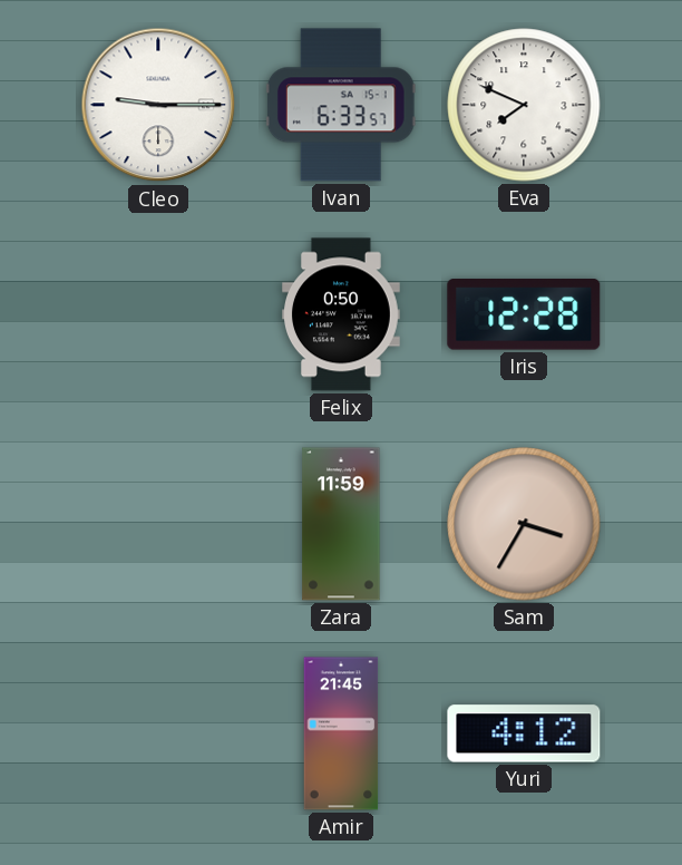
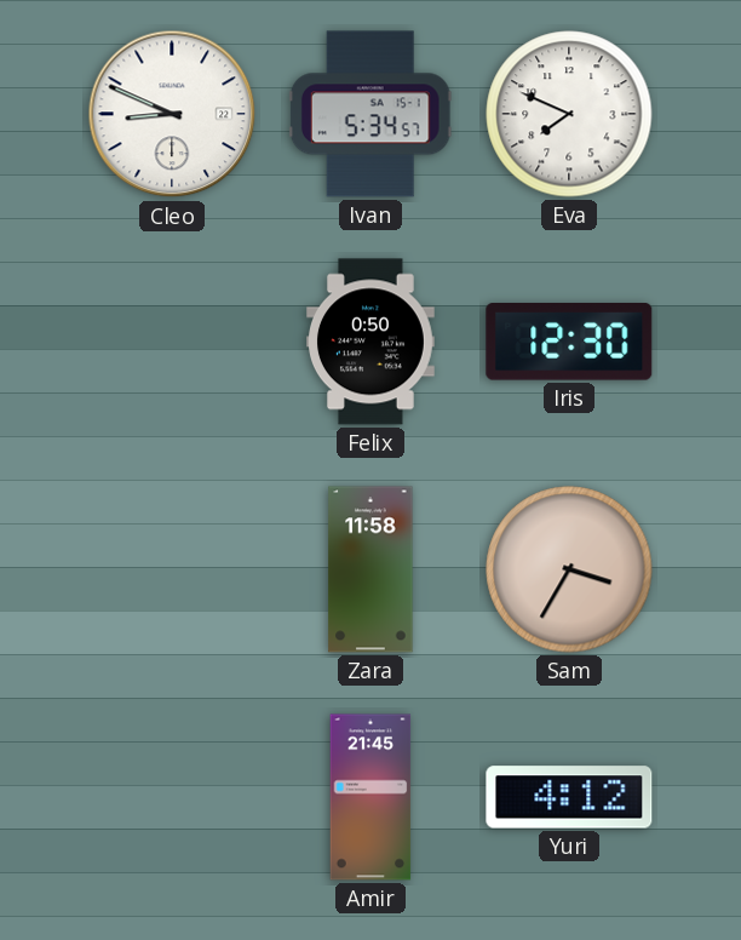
Cleo: 9:15 -> 8:49 (172, 114)
Ivan: 6:33 -> 5:34 (370, 114)
Iris: 12:28 -> 12:30 (569, 343)
Zara: 11:59 -> 11:58 (370, 569)
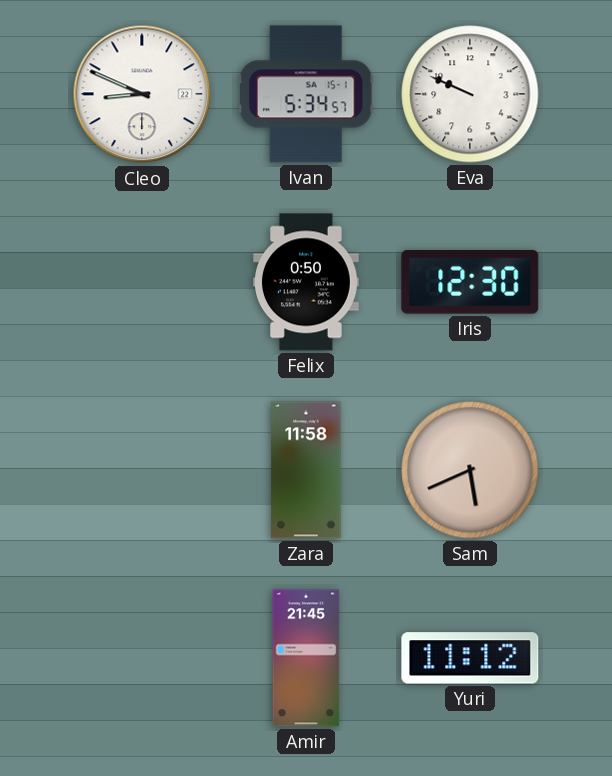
Eva: 7:49 -> 9:49 (470, 94)
Sam: 3:35 -> 5:41 (470, 470)
Yuri: 4:12 -> 11:12 (470, 658)
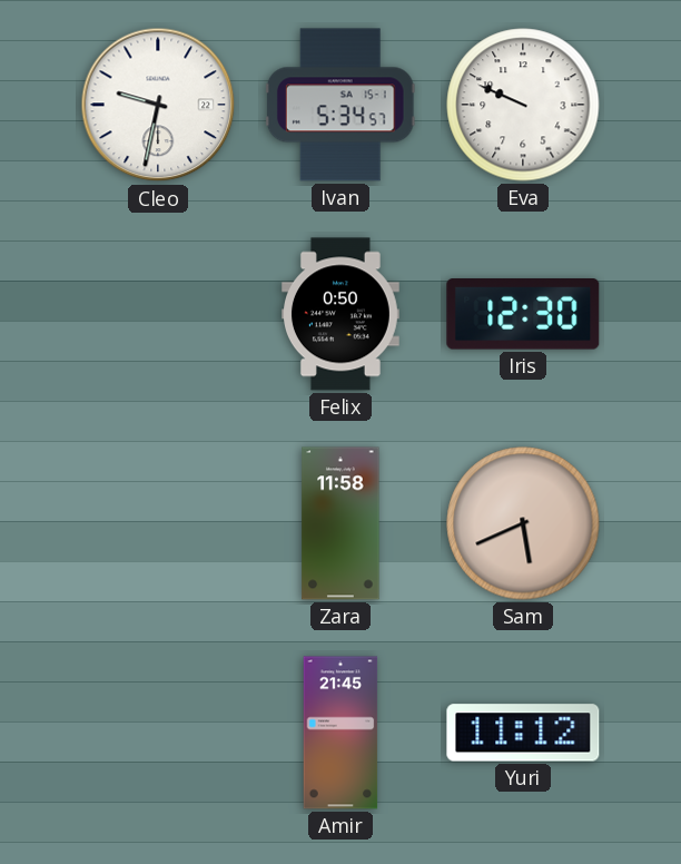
Cleo: 8:49 -> 9:32 (158, 105)
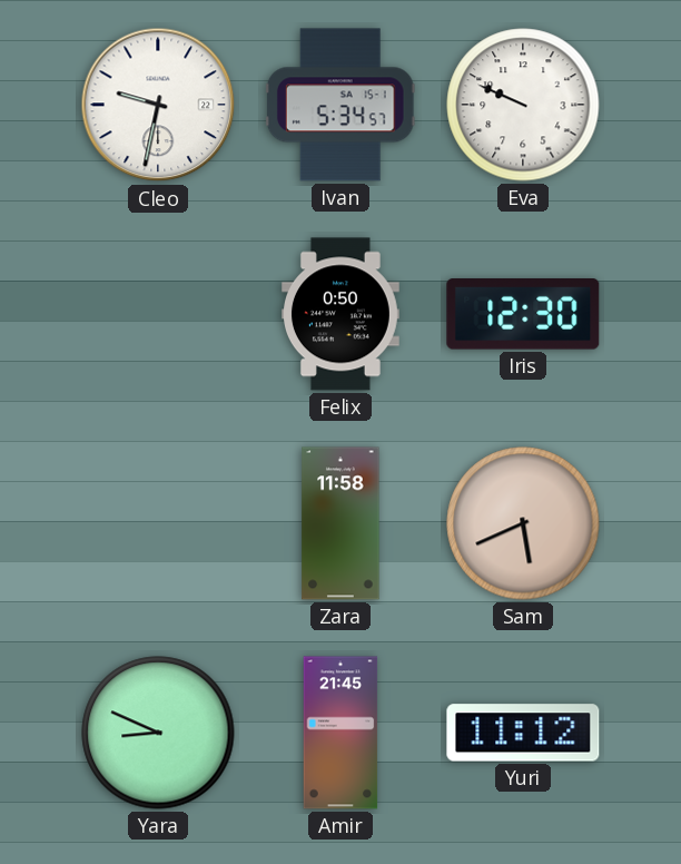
Yara: none -> 8:49 (158, 733)
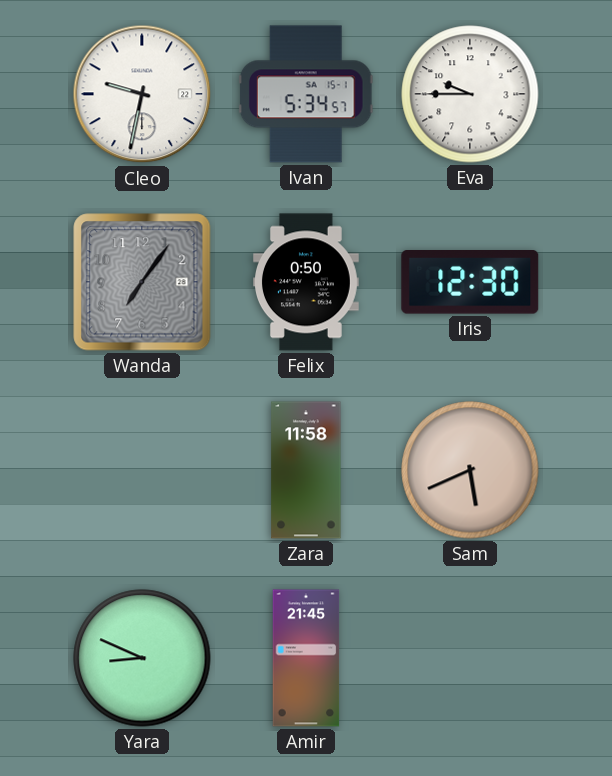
Eva: 9:49 -> 9:45 (470, 94)
Wanda: none -> 7:06 (142, 282)
Yuri: 11:12 -> none (523, 733)
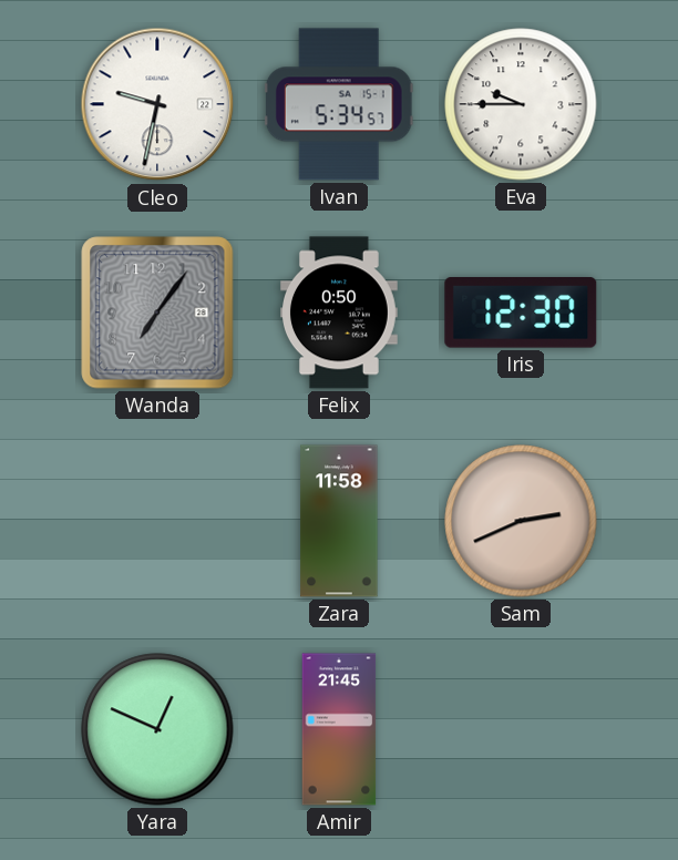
Sam: 5:41 -> 2:41 (521, 521)
Yara: 8:49 -> 12:49 (157, 729)
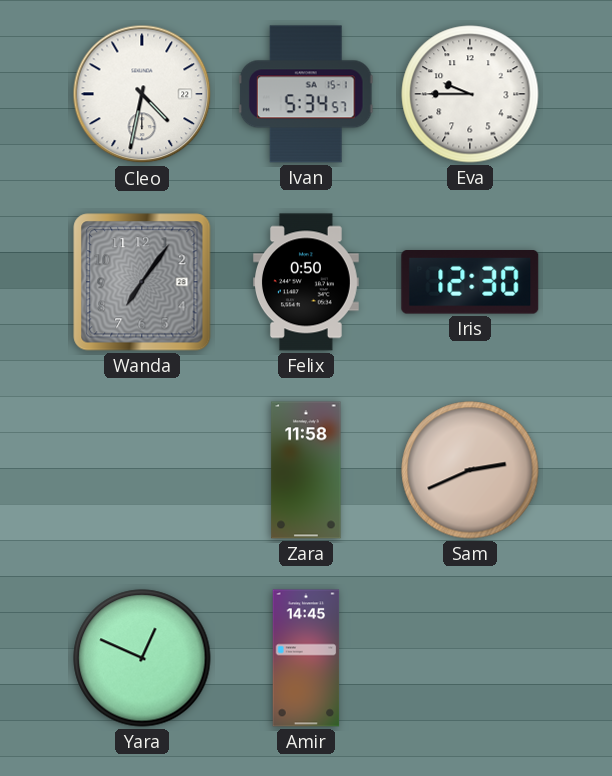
Cleo: 9:32 -> 4:32 (142, 94)
Amir: 21:45 -> 14:45 (306, 658)
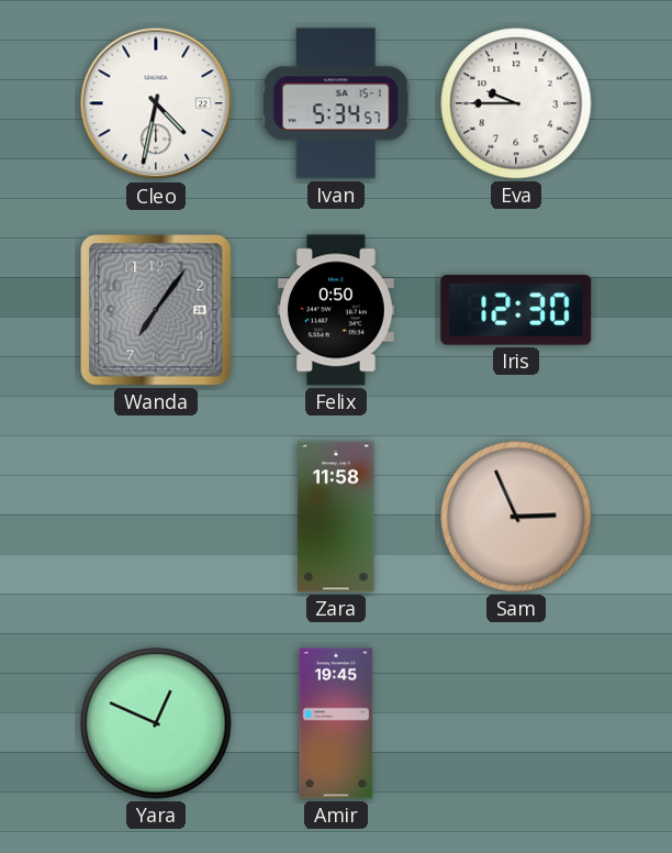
Sam: 2:41 -> 2:56 (516, 517)
Amir: 14:45 -> 19:45 (336, 723)
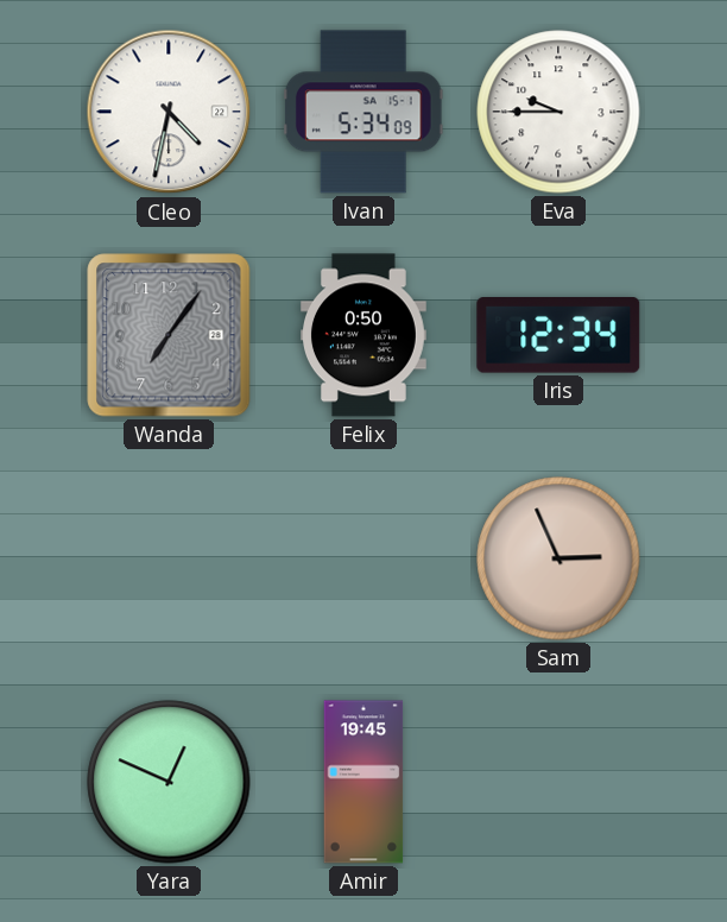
Ivan: 5:34:57 -> 5:34:09 (363, 112)
Iris: 12:30 -> 12:34 (558, 336)
Zara: 11:58 -> none (336, 517)
